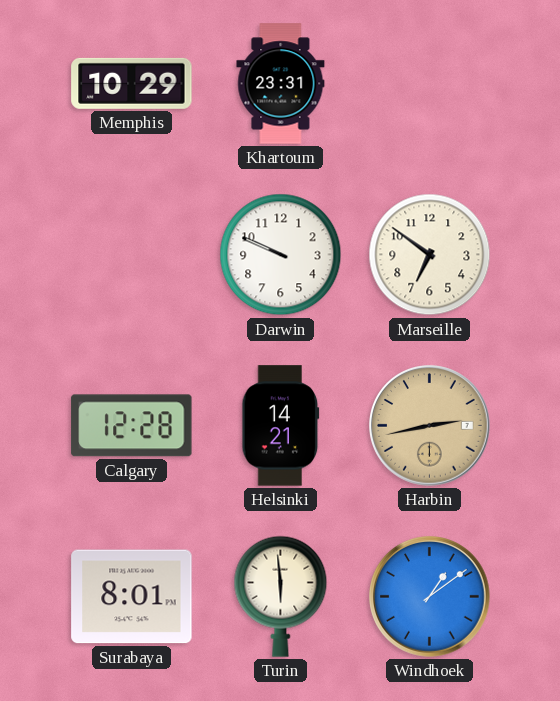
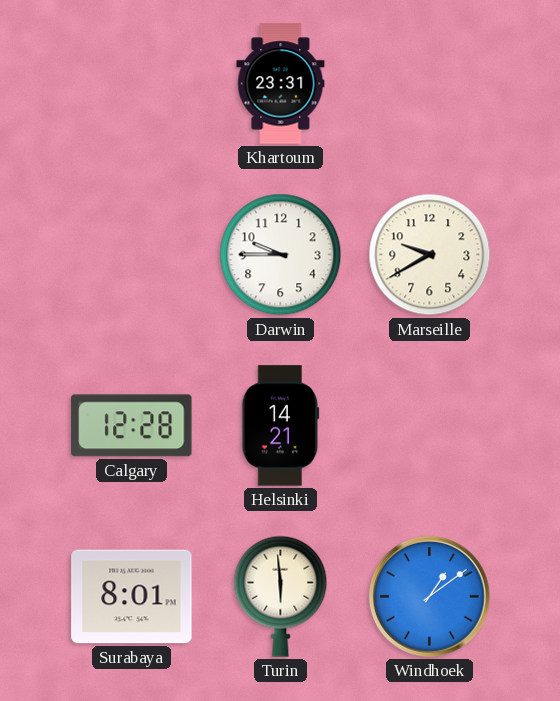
Memphis: 10:29 -> none (132, 83)
Darwin: 9:49 -> 9:45 (281, 255)
Marseille: 6:51 -> 9:40 (430, 255)
Harbin: 2:43 -> none (430, 426)
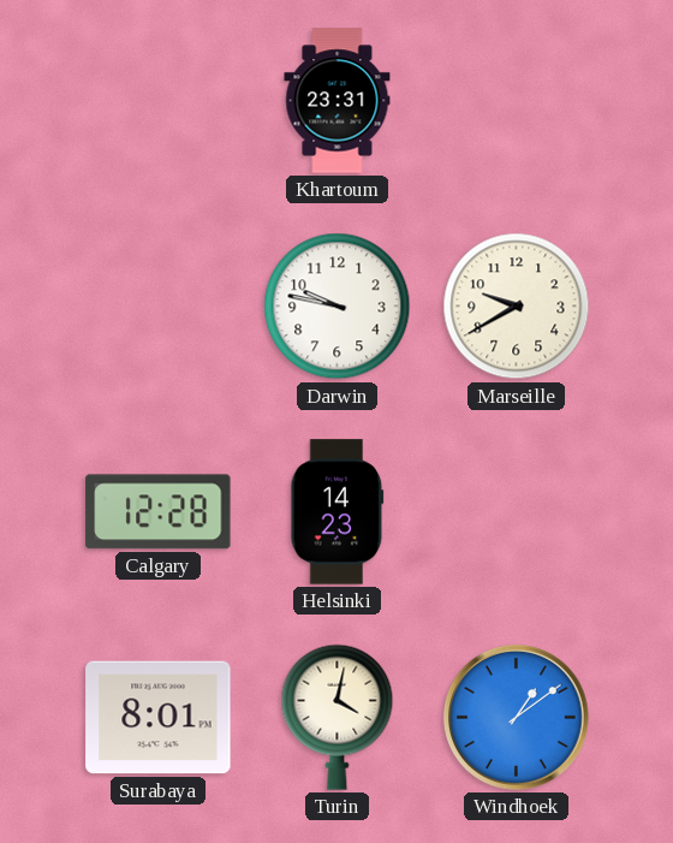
Darwin: 9:45 -> 9:47 (338, 307)
Helsinki: 14:21 -> 14:23 (338, 512)
Turin: 5:59 -> 4:02 (338, 717)
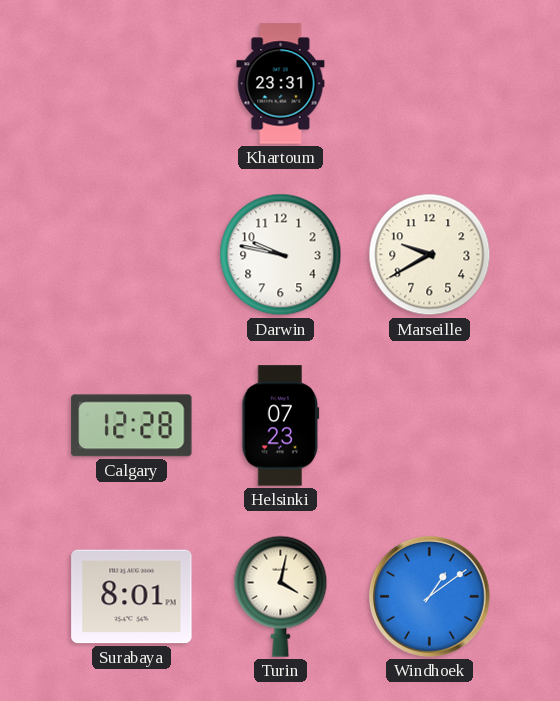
Helsinki: 14:23 -> 07:23 (281, 426)
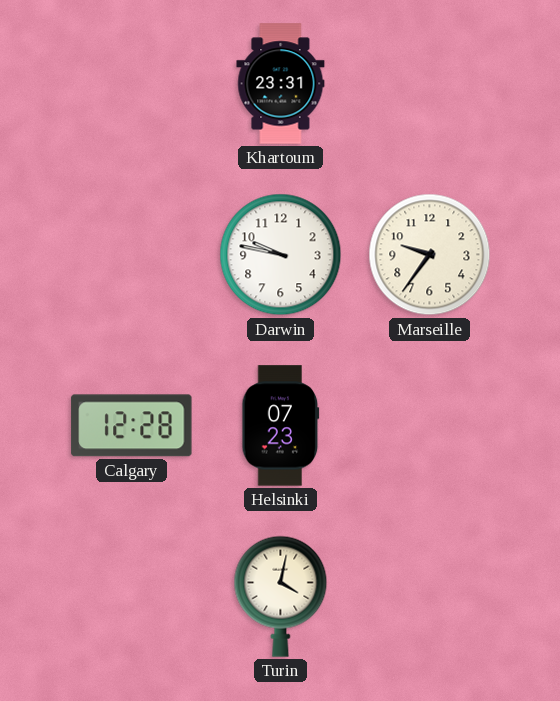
Marseille: 9:40 -> 9:36 (430, 255)
Surabaya: 8:01 -> none (132, 597)
Windhoek: 1:09 -> none (430, 597)
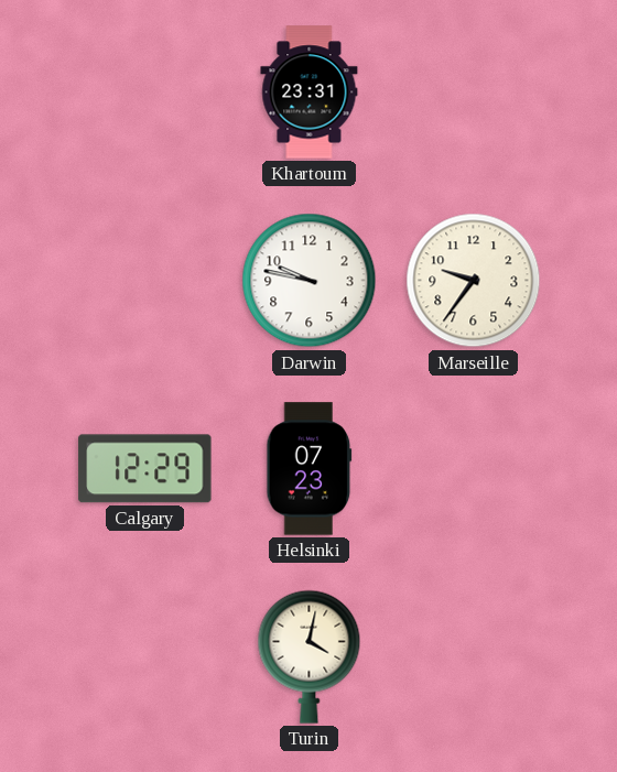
Calgary: 12:28 -> 12:29 (145, 469)
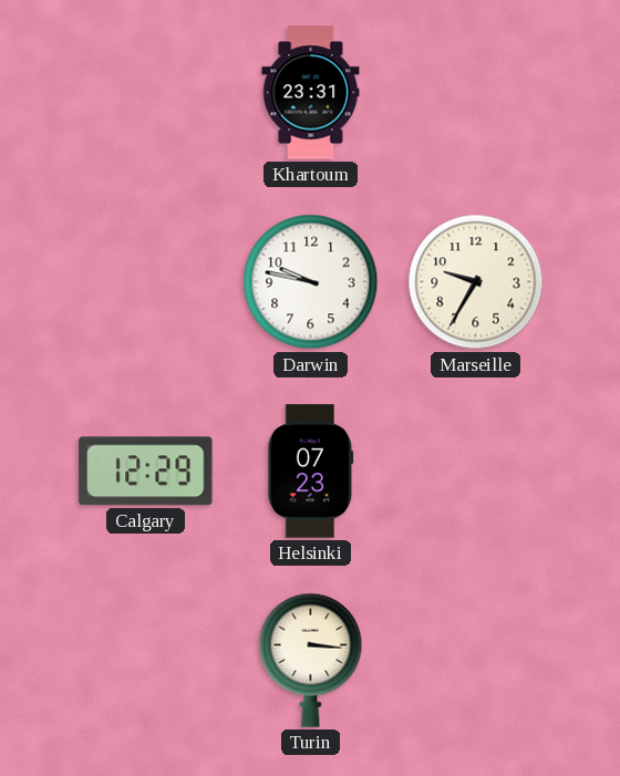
Marseille: 9:36 -> 9:35 (476, 282)
Turin: 4:02 -> 3:16 (311, 660)
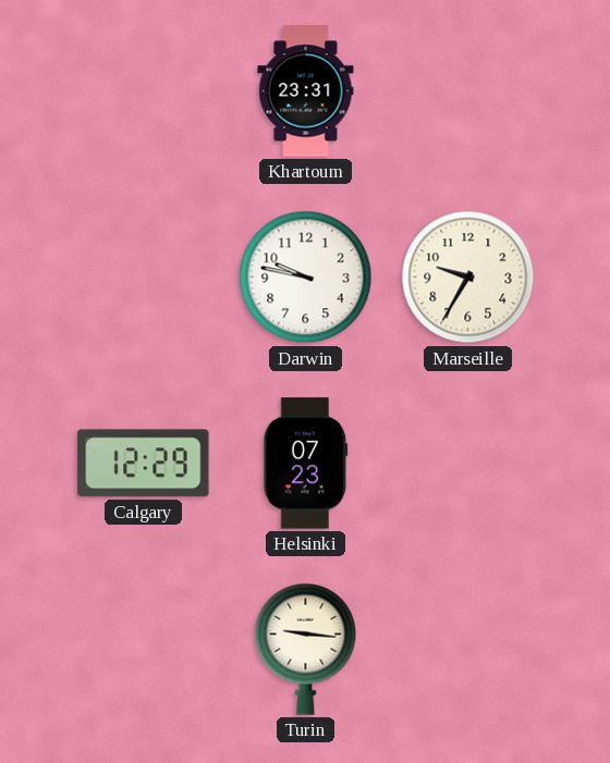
Turin: 3:16 -> 9:16 (306, 649)
